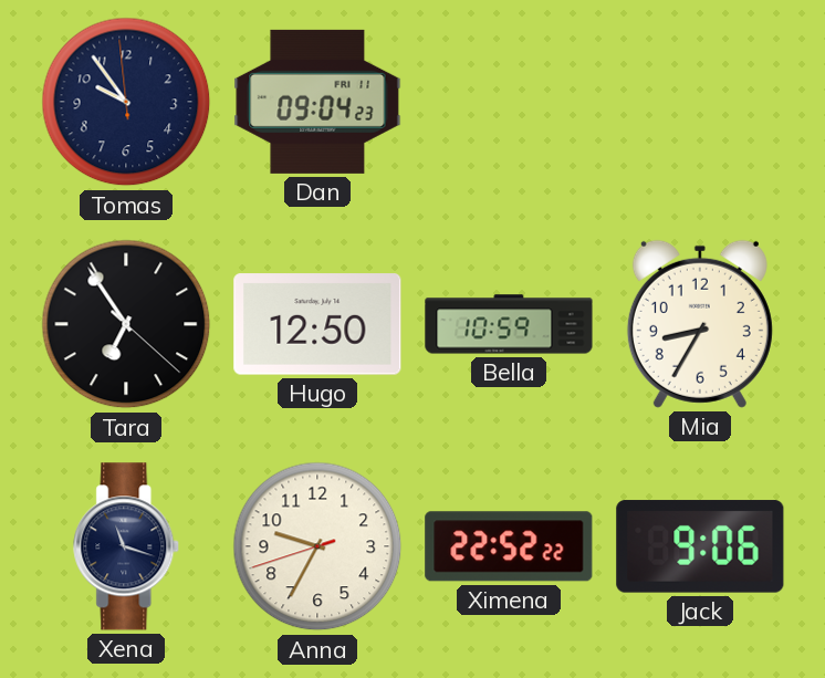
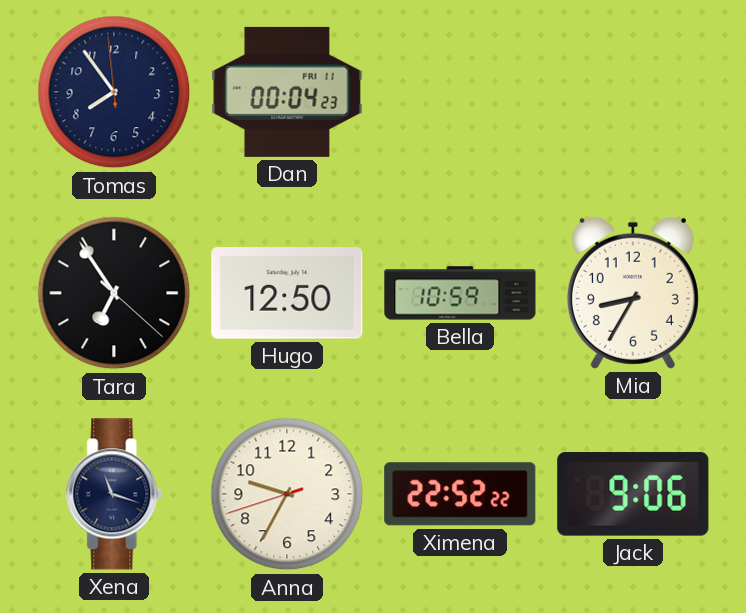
Tomas: 9:53 -> 7:53 (114, 92)
Dan: 09:04 -> 00:04 (287, 92)
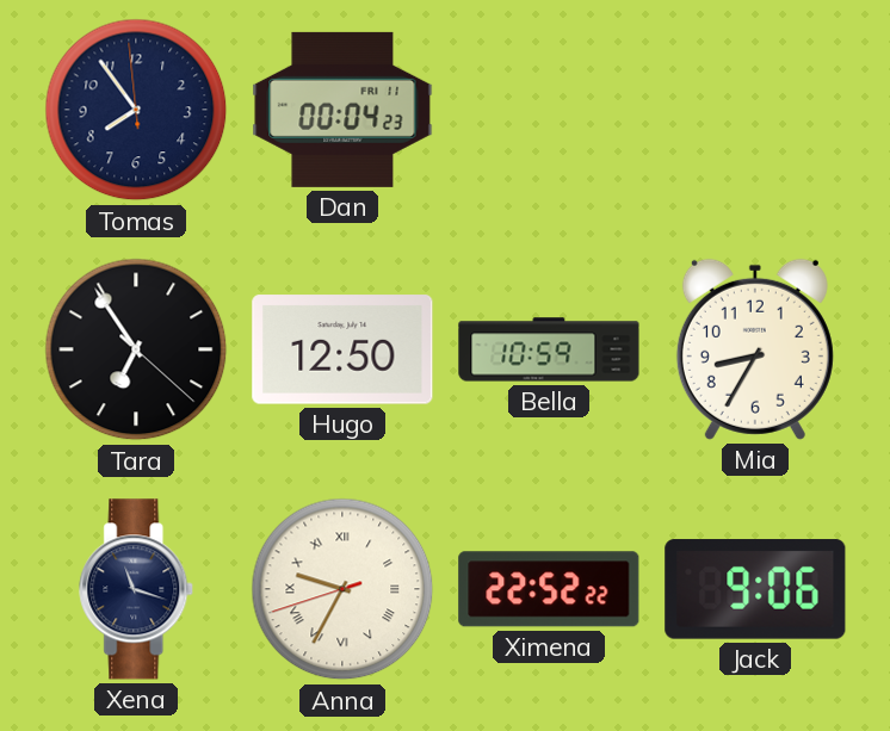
Anna numerals: Arabic -> Roman (342, 589)
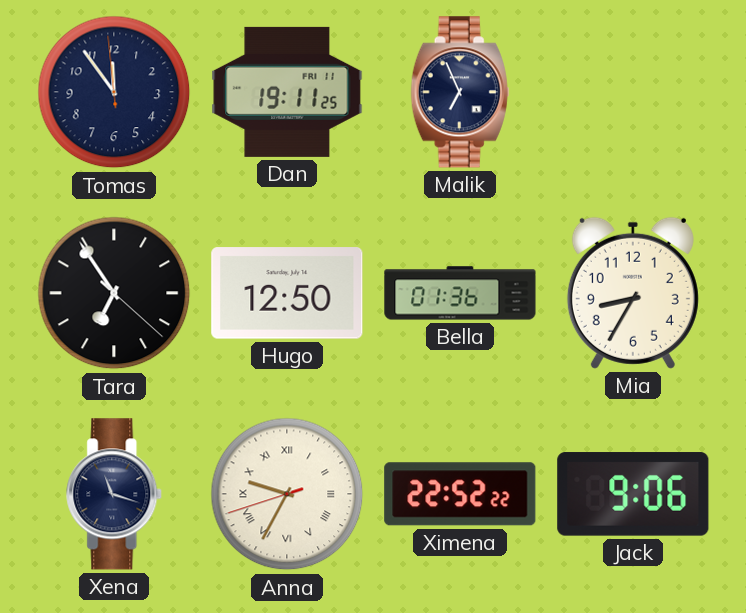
Tomas: 7:53 -> 11:53 (114, 92)
Dan: 00:04 -> 19:11 (287, 92)
Malik: none -> 6:56 (460, 92)
Bella: 10:59 -> 01:36 (460, 293)
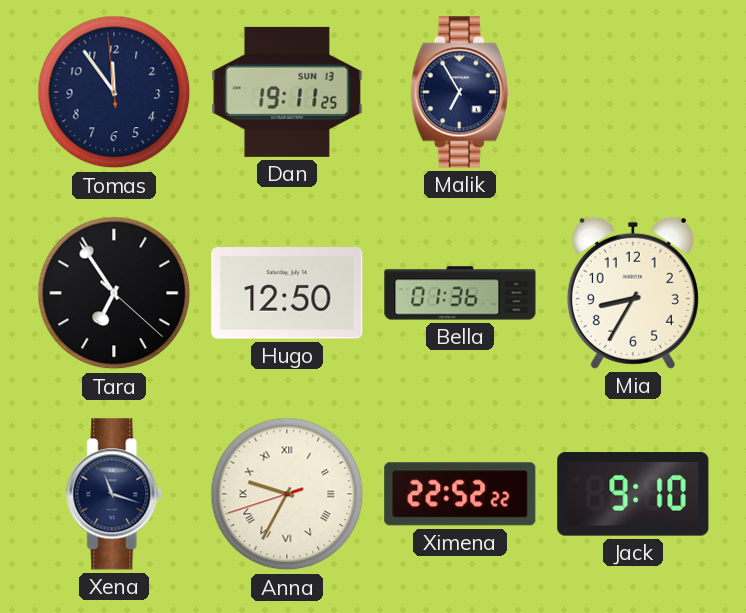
Dan date: FRI 11 -> SUN 13 (287, 92)
Malik: 6:56 -> 6:55 (460, 92)
Jack: 9:06 -> 9:10 (633, 494)
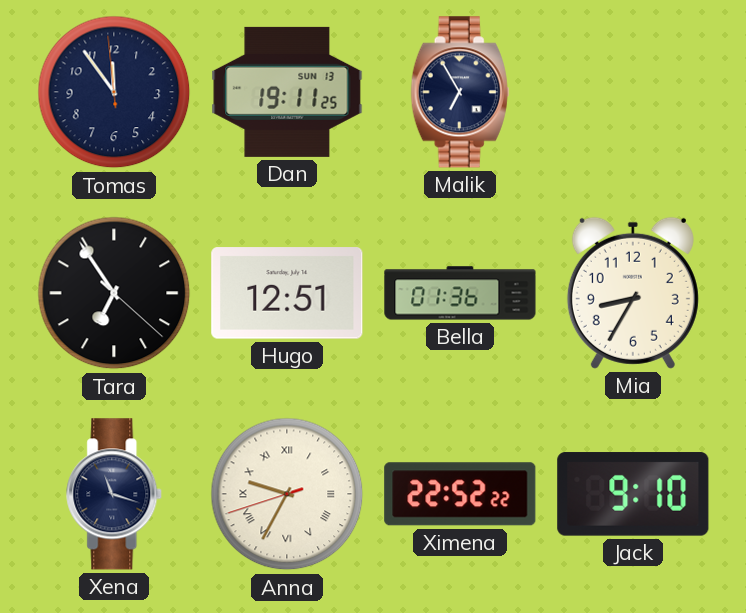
Hugo: 12:50 -> 12:51 (287, 293)
